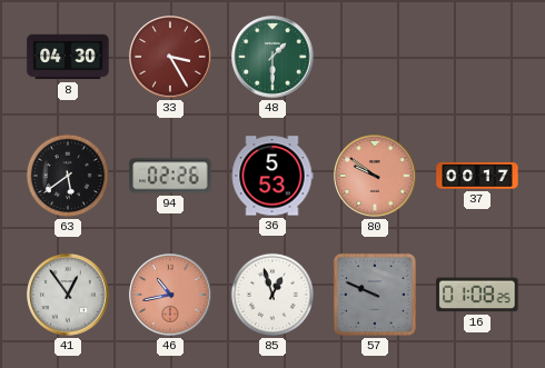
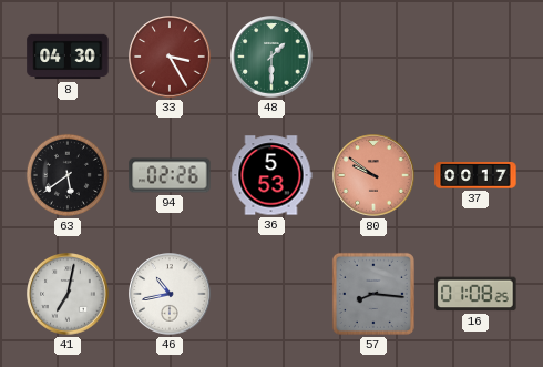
41: 12:54 -> 7:02 (68, 294)
46 dial: salmon -> white (170, 294)
85: 12:57 -> none (272, 295)
57: 9:49 -> 8:16 (373, 294)
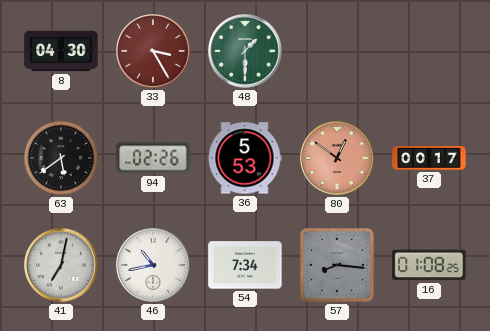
80: 9:51 -> 12:51 (337, 158)
54: none -> 7:34 (245, 265)
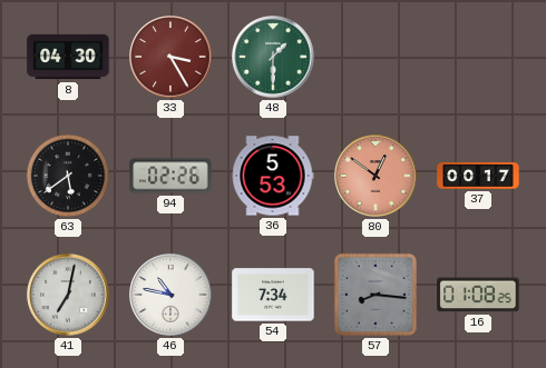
46: 10:43 -> 10:47 (170, 295)
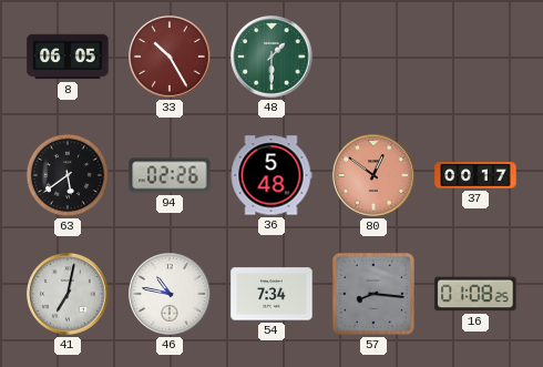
8: 04:30 -> 06:05 (68, 57)
33: 3:25 -> 10:25 (170, 57)
36: 5:53 -> 5:48 (271, 175)
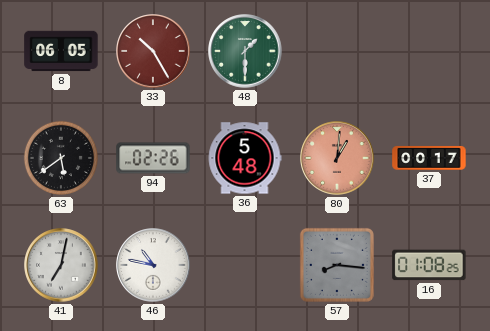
80: 12:51 -> 1:01 (337, 158)
54: 7:34 -> none (271, 294)
